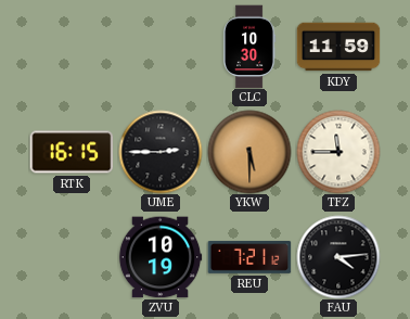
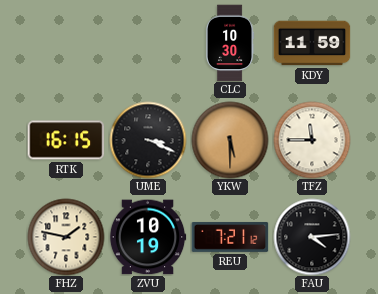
UME: 2:45 -> 3:19 (148, 140)
FHZ: none -> 1:47 (66, 237)
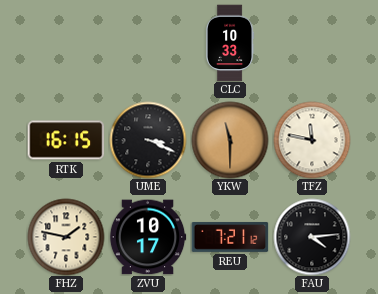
CLC: 10:30 -> 10:33 (230, 43)
KDY: 11:59 -> none (312, 43)
YKW: 5:30 -> 11:30 (230, 140)
TFZ: 11:45 -> 11:47 (312, 140)
ZVU: 10:19 -> 10:17 (148, 237)
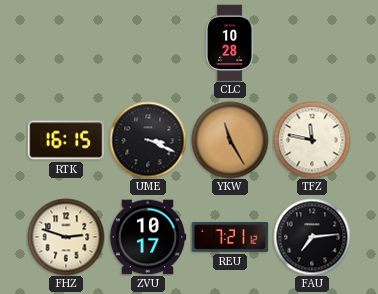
CLC: 10:33 -> 10:28 (230, 43)
YKW: 11:30 -> 11:25 (230, 140)
FHZ: 1:47 -> 2:48 (66, 237)
FAU: 4:14 -> 7:14 (312, 237)
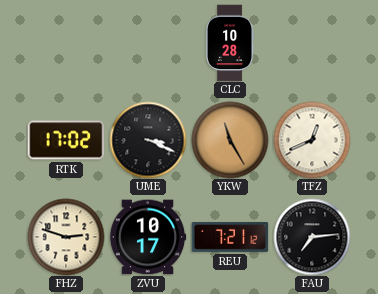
RTK: 16:15 -> 17:02 (66, 140)
TFZ: 11:47 -> 12:41 (312, 140)
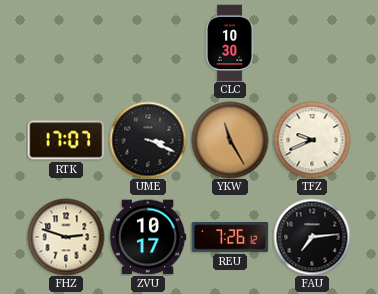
CLC: 10:28 -> 10:30 (230, 43)
RTK: 17:02 -> 17:07 (66, 140)
TFZ: 12:41 -> 9:41 (312, 140)
REU: 7:21 -> 7:26 (230, 237)
